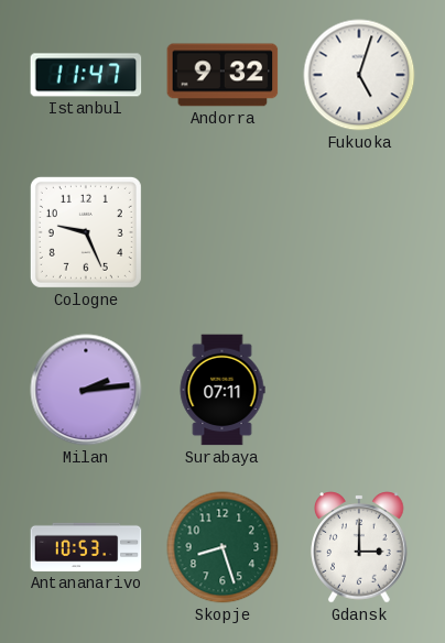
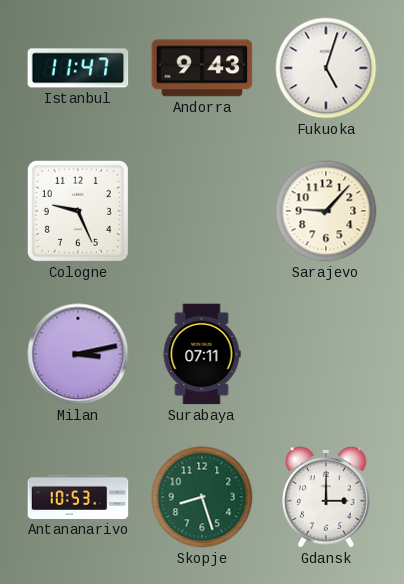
Andorra: 9:32 -> 9:43 (202, 68)
Sarajevo: none -> 9:07 (326, 211)
Milan: 2:14 -> 3:13 (78, 354)
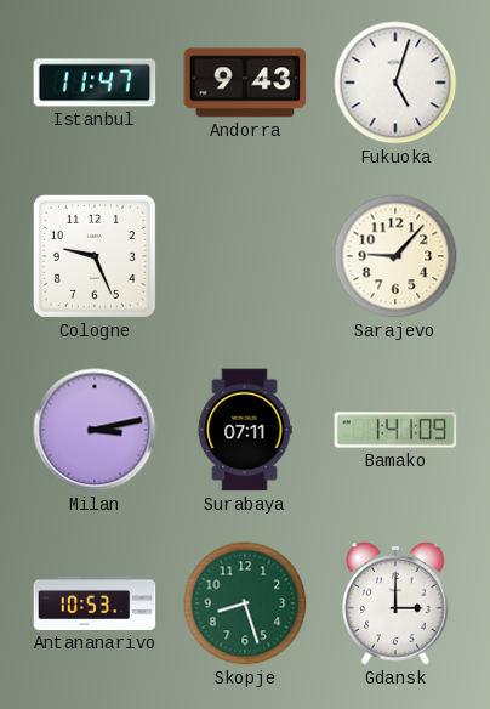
Bamako: none -> 1:41 (395, 430)
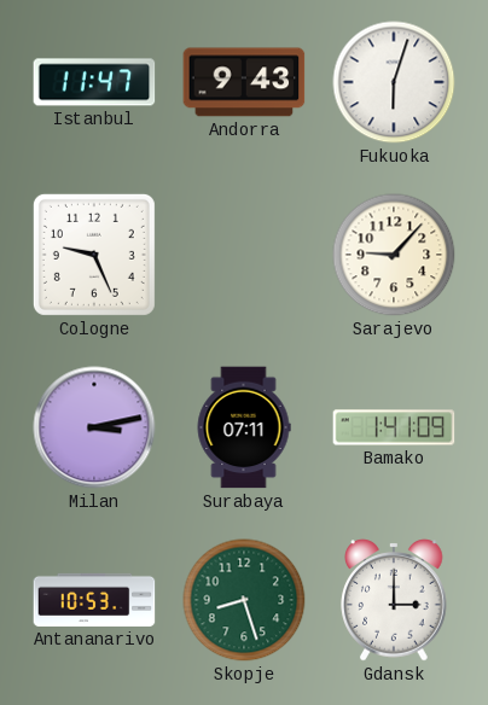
Fukuoka: 5:03 -> 6:03 (394, 82)
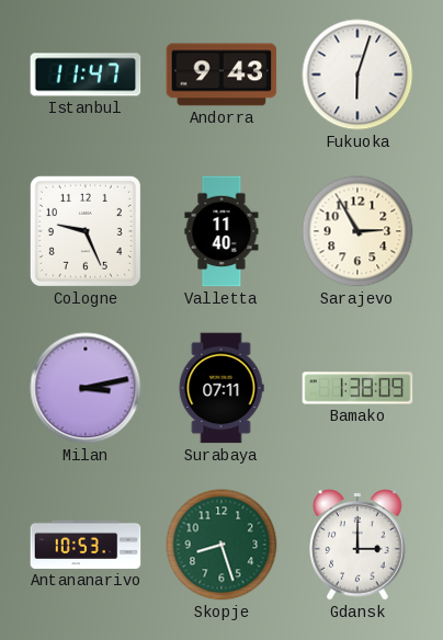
Valletta: none -> 11:40 (222, 231)
Sarajevo: 9:07 -> 2:55 (357, 231)
Bamako: 1:41 -> 1:38 (357, 388)
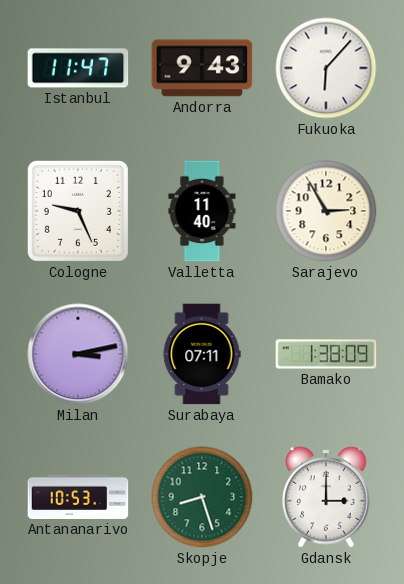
Fukuoka: 6:03 -> 6:07 (326, 68)
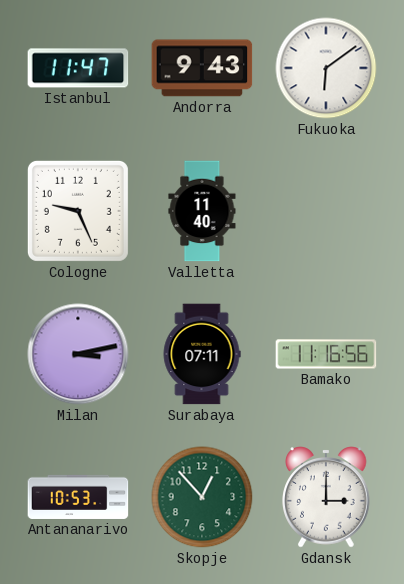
Fukuoka: 6:07 -> 6:09 (326, 68)
Sarajevo: 2:55 -> none (326, 211)
Bamako: 1:38 -> 11:16 (326, 354)
Skopje: 8:27 -> 12:53 (202, 497)
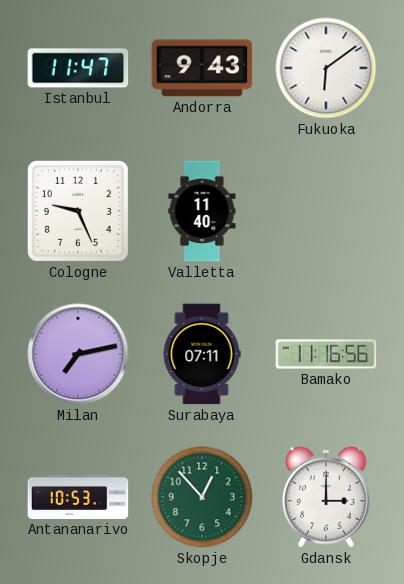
Milan: 3:13 -> 7:13 (78, 354)
